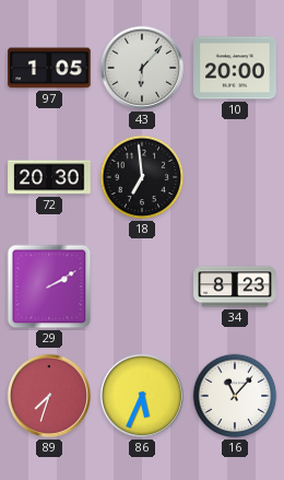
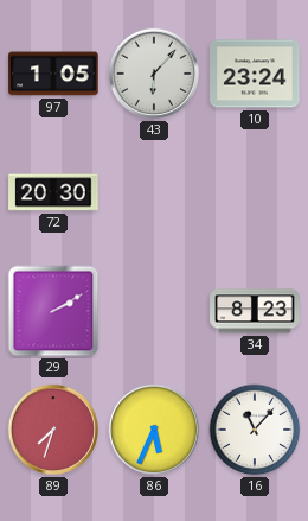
10: 20:00 -> 23:24 (255, 74)
18: 6:59 -> none (142, 177)
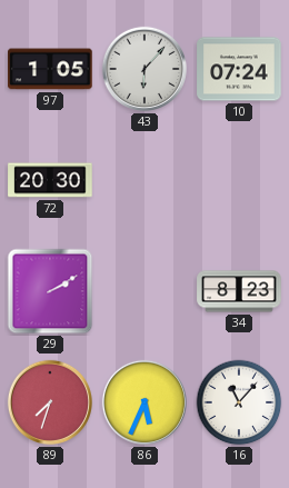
10: 23:24 -> 07:24 (239, 69)
